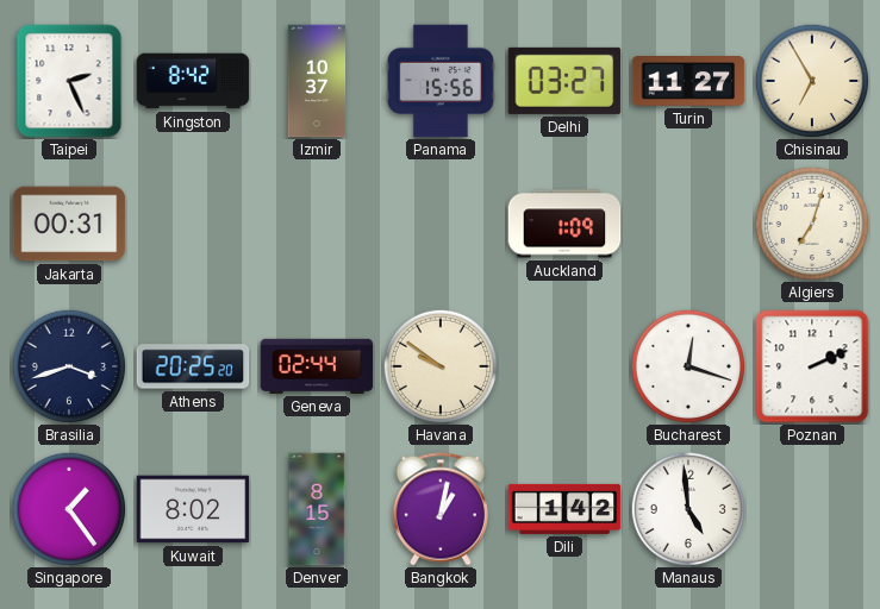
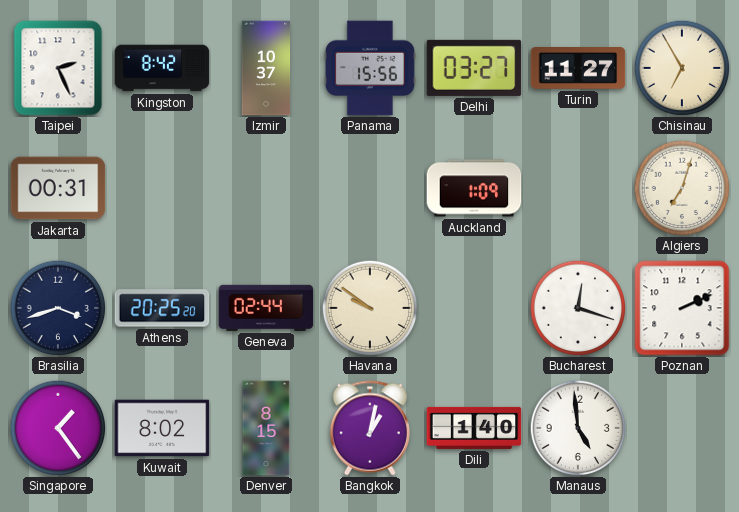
Dili: 1:42 -> 1:40 (474, 428)
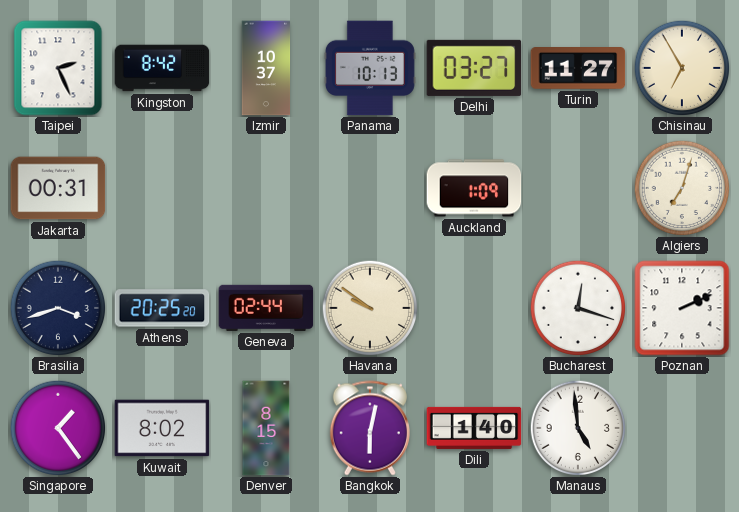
Panama: 15:56 -> 10:13 (370, 68)
Bangkok: 1:02 -> 6:02 (370, 428)
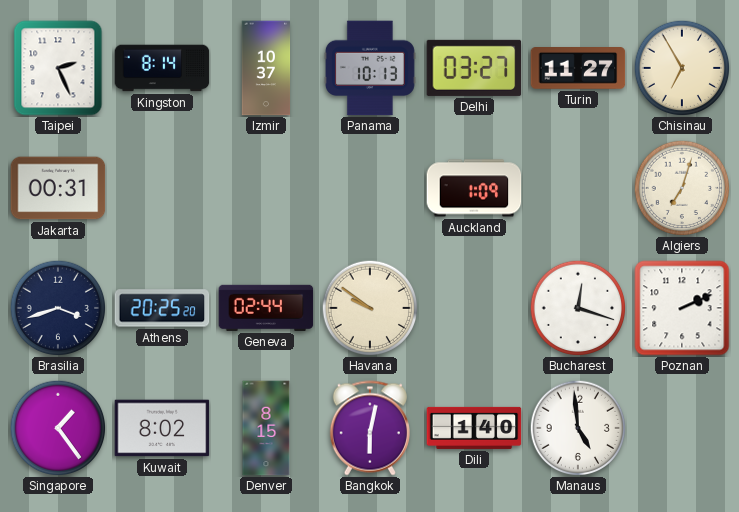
Kingston: 8:42 -> 8:14 (162, 68)
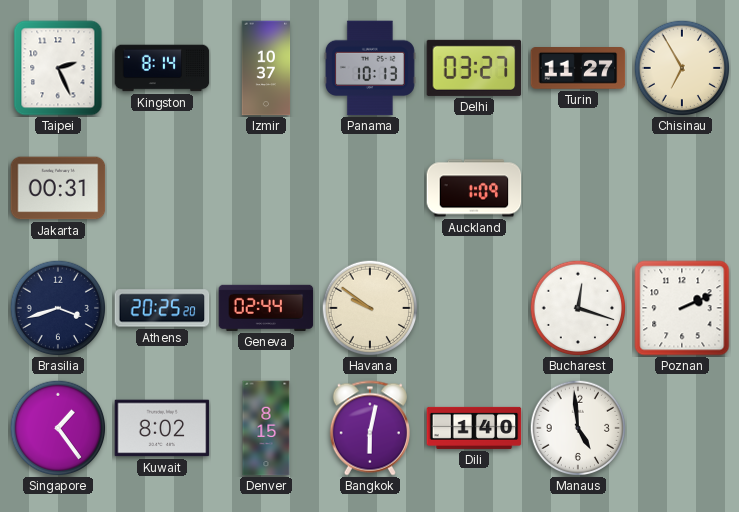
Algiers: 7:03 -> none (682, 188)
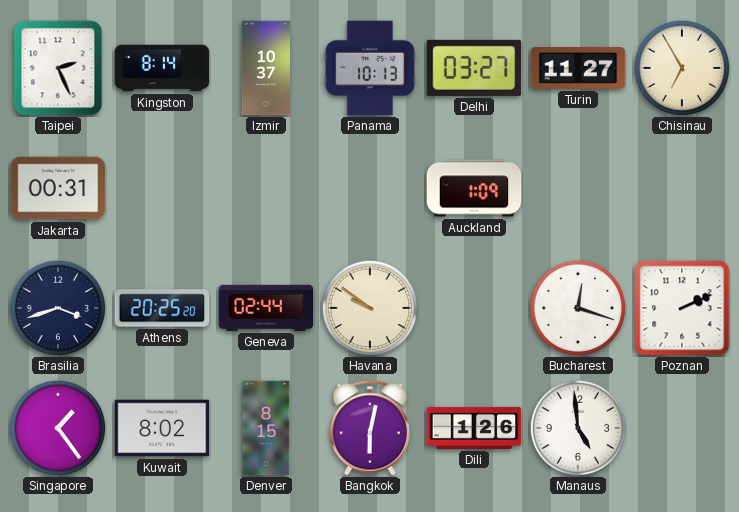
Dili: 1:40 -> 1:26 (474, 428)
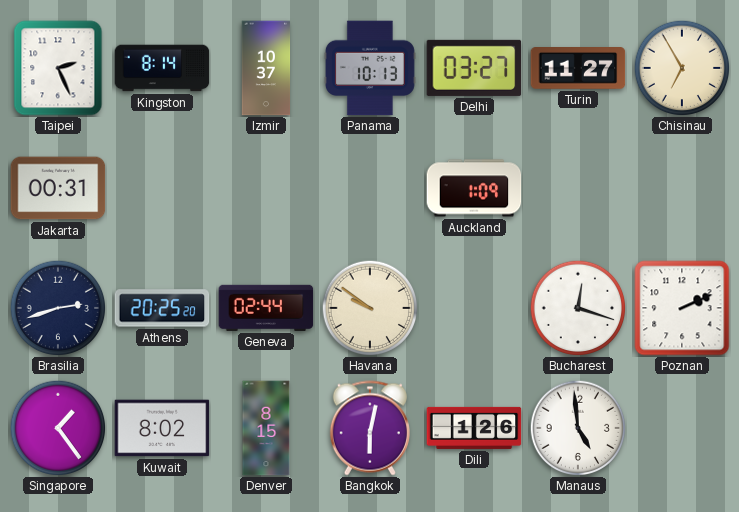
Brasilia: 3:42 -> 2:42 (58, 308)
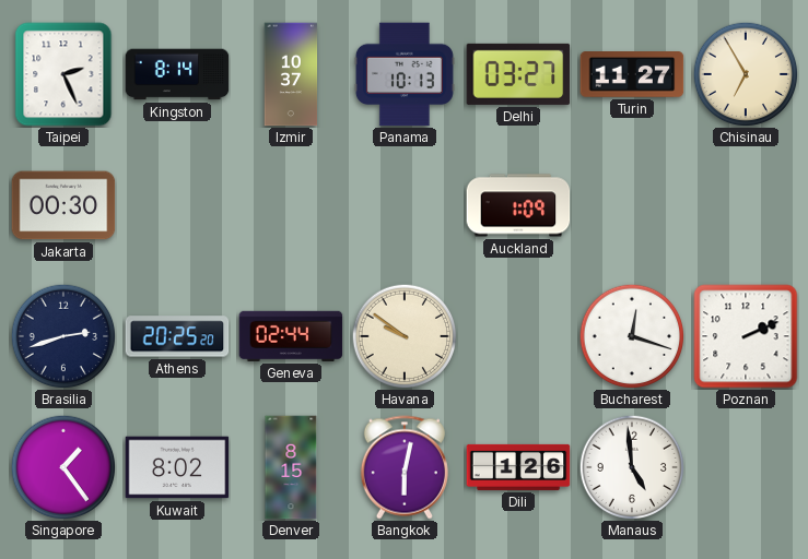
Jakarta: 00:31 -> 00:30 (63, 205)
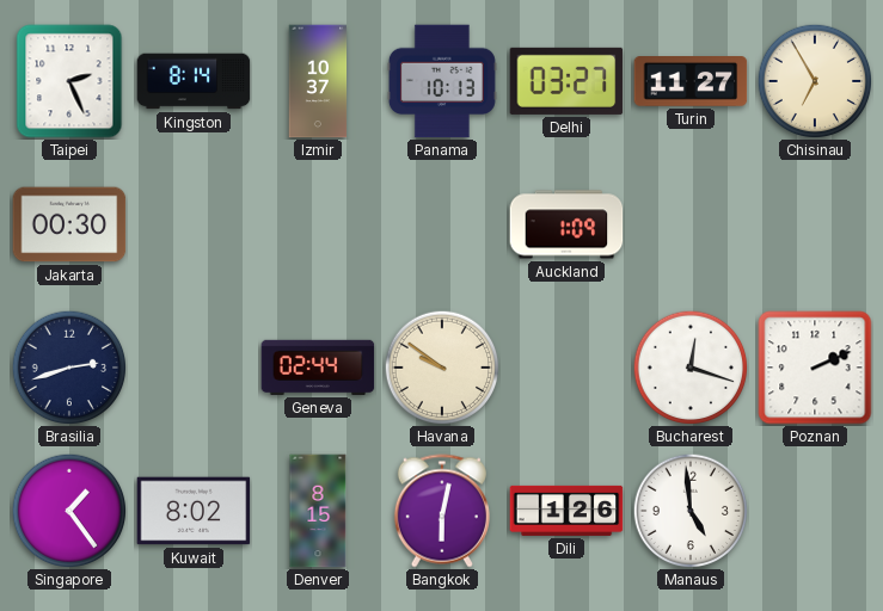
Athens: 20:25 -> none (177, 336)
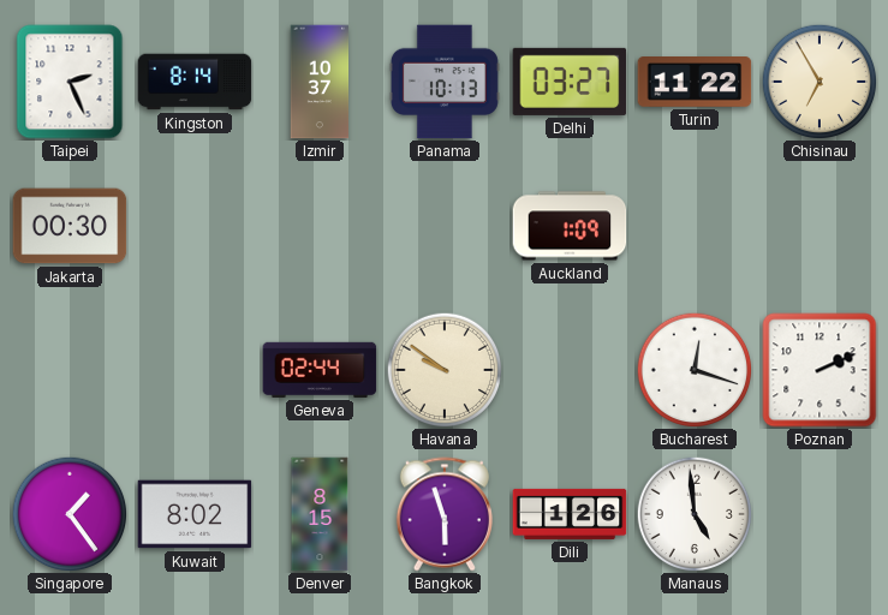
Turin: 11:27 -> 11:22 (695, 83)
Brasilia: 2:42 -> none (69, 368)
Bangkok: 6:02 -> 5:57 (445, 514)
